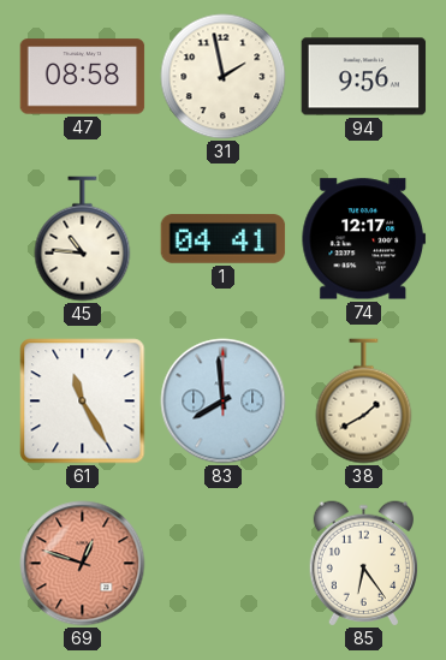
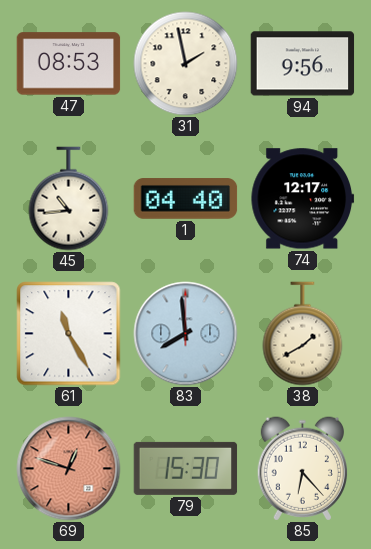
47: 08:58 -> 08:53 (69, 64)
45: 10:46 -> 10:44 (69, 199)
1: 04:41 -> 04:40 (186, 199)
79: none -> 15:30 (186, 468)
85: 6:24 -> 6:23 (302, 469)
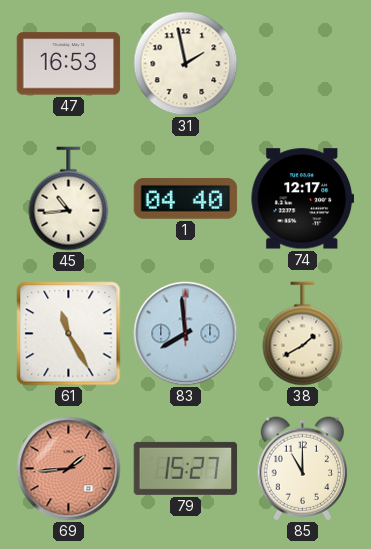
47: 08:53 -> 16:53 (69, 64)
94: 9:56 -> none (303, 64)
69: 12:48 -> 1:44 (69, 469)
79: 15:30 -> 15:27 (186, 468)
85: 6:23 -> 11:00 (302, 469)
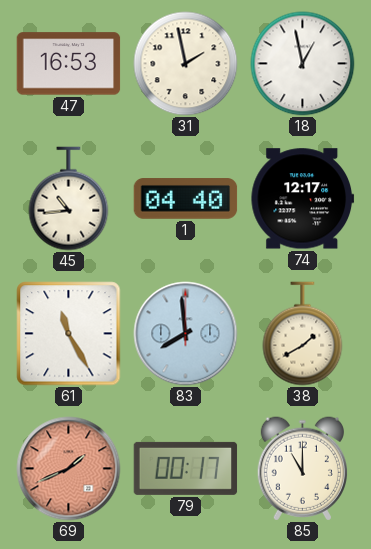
18: none -> 12:58 (303, 64)
69: 1:44 -> 1:41 (69, 469)
79: 15:27 -> 00:17 (186, 468)
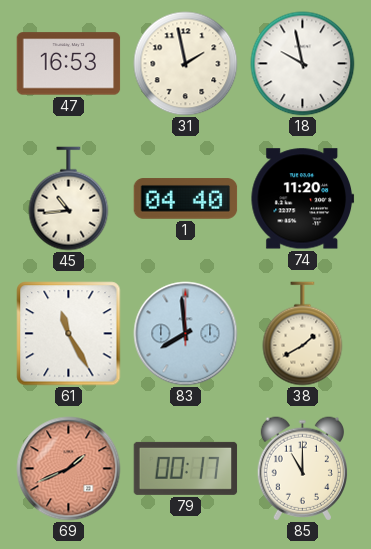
18: 12:58 -> 9:58 (303, 64)
74: 12:17 -> 11:20 (303, 199)
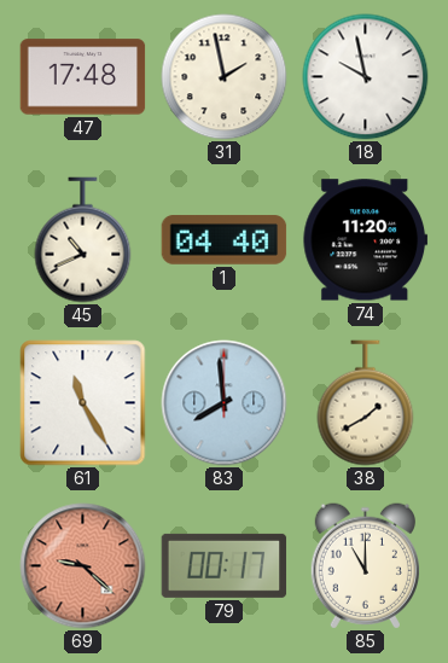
47: 16:53 -> 17:48 (83, 77)
45: 10:44 -> 10:41 (83, 240)
69: 1:41 -> 9:22 (83, 566)
